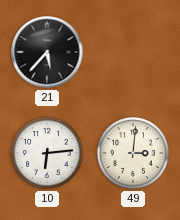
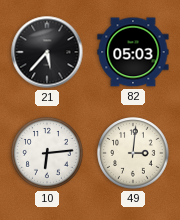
82: none -> 05:03 (133, 52)
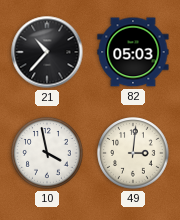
21: 5:37 -> 10:37 (47, 52)
10: 6:14 -> 3:58 (47, 153)
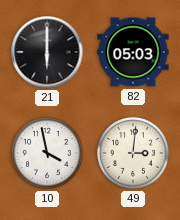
21: 10:37 -> 6:00 (47, 52)
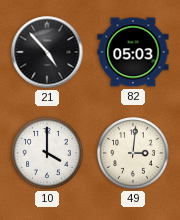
21: 6:00 -> 4:53 (47, 52)
10: 3:58 -> 4:00 (47, 153)
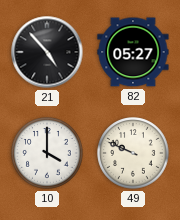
82: 05:03 -> 05:27 (133, 52)
49: 3:01 -> 9:49 (133, 153)
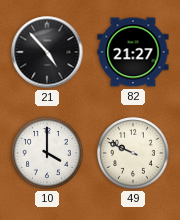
82: 05:27 -> 21:27 (133, 52)
